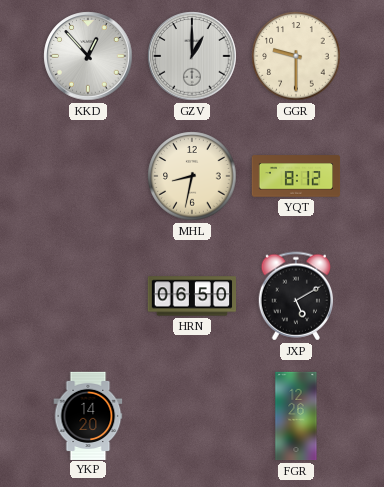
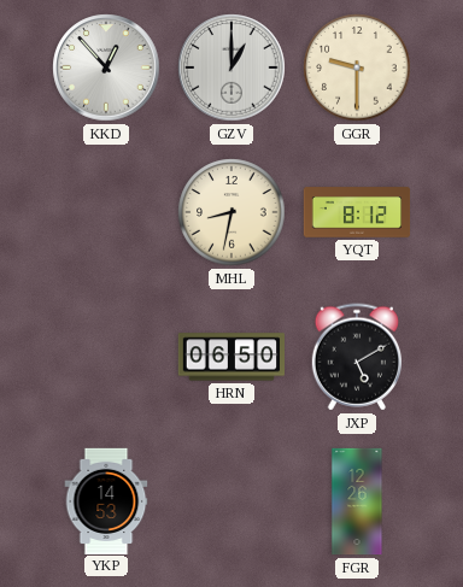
YKP: 14:20 -> 14:53 (106, 500)
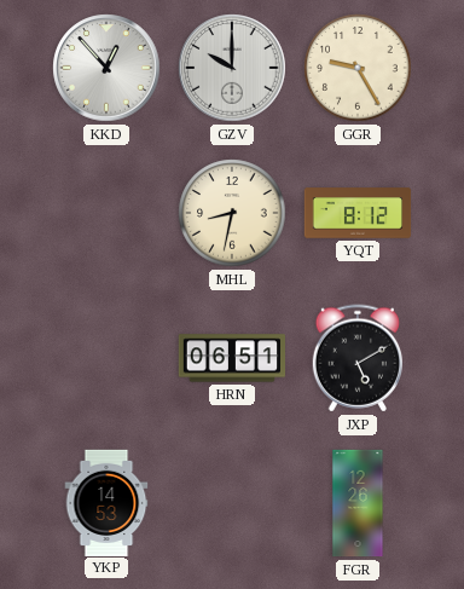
GZV: 1:00 -> 10:00 (232, 68)
GGR: 9:30 -> 9:25 (358, 68)
HRN: 06:50 -> 06:51 (231, 358)
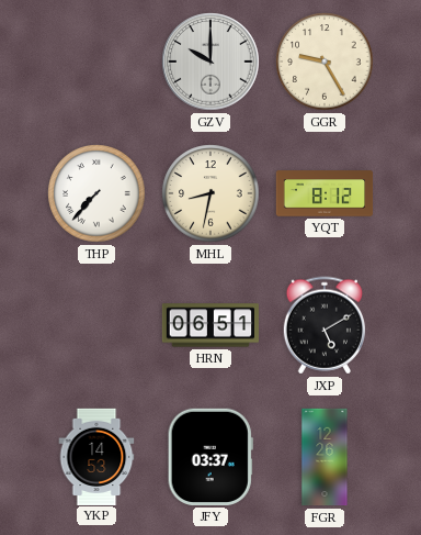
KKD: 12:53 -> none (106, 68)
THP: none -> 7:37 (96, 193)
JFY: none -> 03:37 (210, 457)
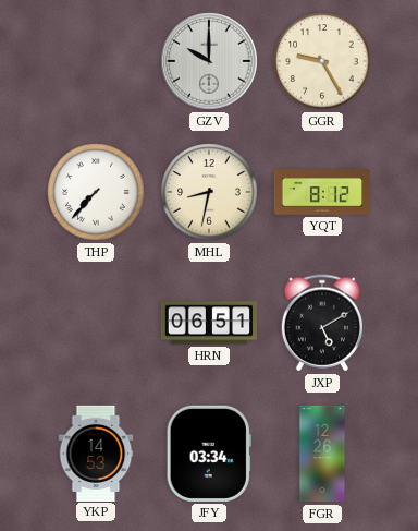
JFY: 03:37 -> 03:34 (209, 454)
